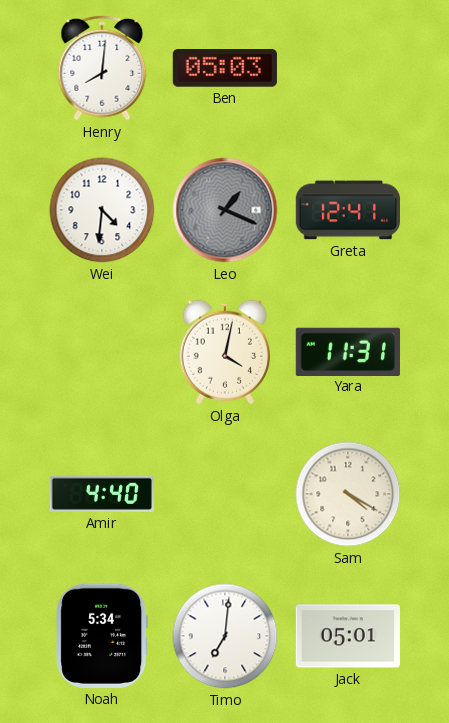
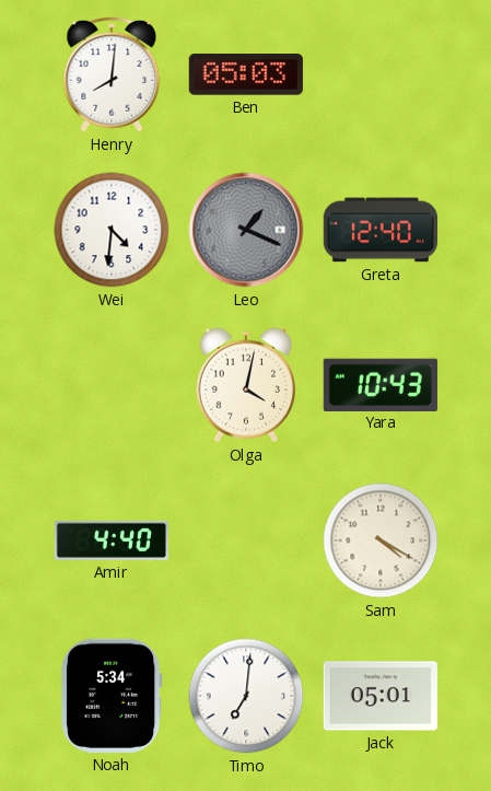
Greta: 12:41 -> 12:40 (379, 230)
Yara: 11:31 -> 10:43 (381, 384)
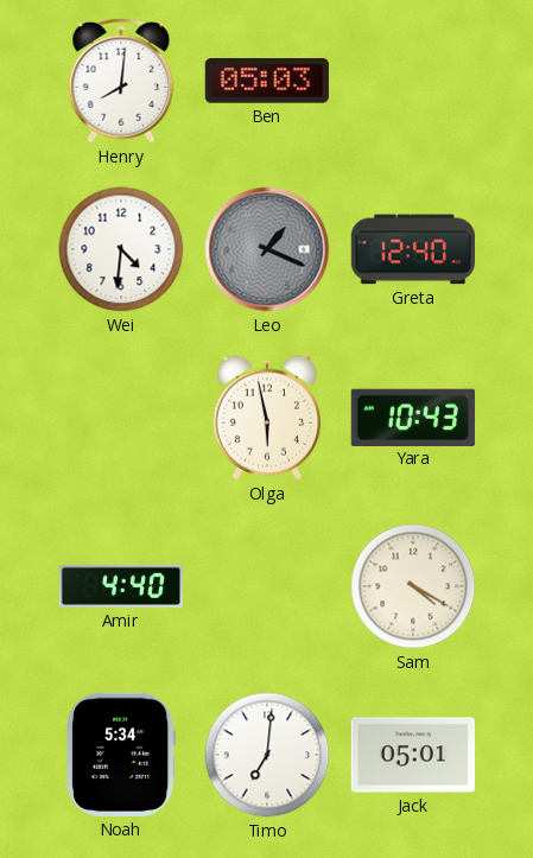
Olga: 4:02 -> 5:58 (267, 418)
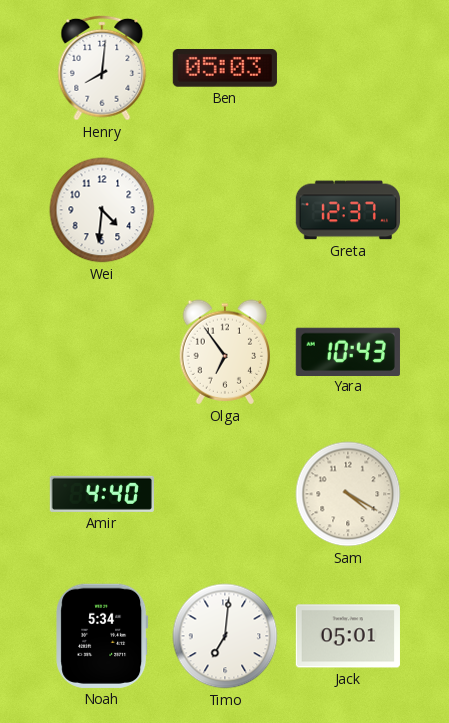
Leo: 1:19 -> none (267, 249)
Greta: 12:40 -> 12:37 (347, 210)
Olga: 5:58 -> 6:54 (225, 352)
